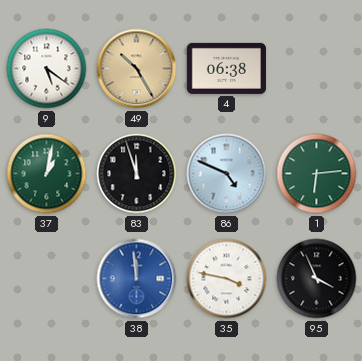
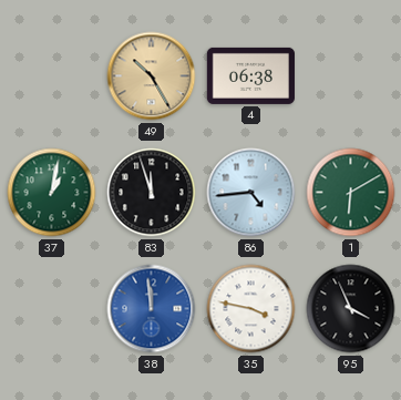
9: 5:21 -> none (47, 69)
86: 4:49 -> 4:44 (251, 193)
1: 6:14 -> 6:10 (351, 193)
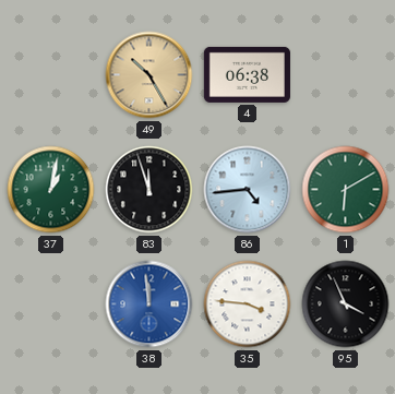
35: 3:47 -> 3:46 (248, 305)
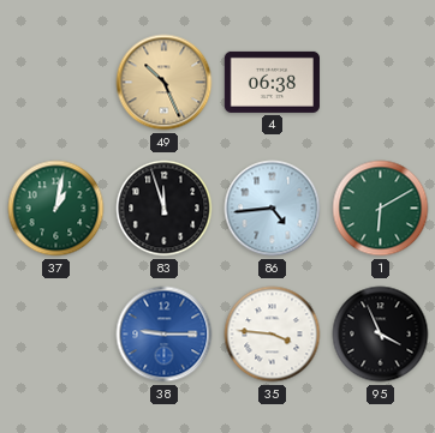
49: 10:25 -> 10:26 (165, 83)
38: 11:59 -> 9:15 (165, 335)
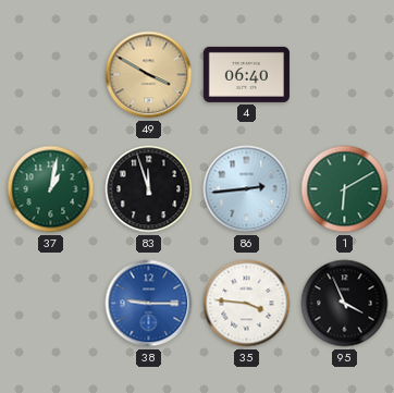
49: 10:26 -> 3:50 (149, 75)
4: 06:38 -> 06:40 (246, 74)
86: 4:44 -> 2:44 (247, 189)
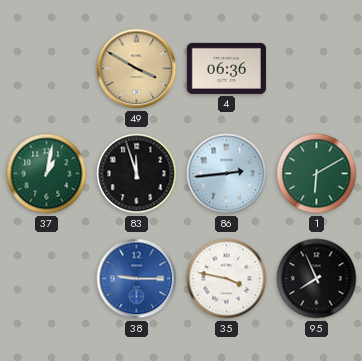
4: 06:40 -> 06:36 (226, 68)
35: 3:46 -> 3:47 (227, 279)
95: 3:56 -> 7:56 (317, 279)
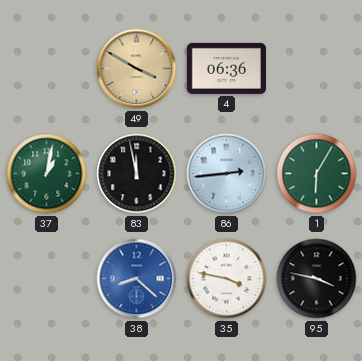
83: 11:57 -> 11:58 (137, 174)
1: 6:10 -> 6:05 (317, 174)
38: 9:15 -> 8:22 (137, 279)
95: 7:56 -> 3:47 (317, 279)
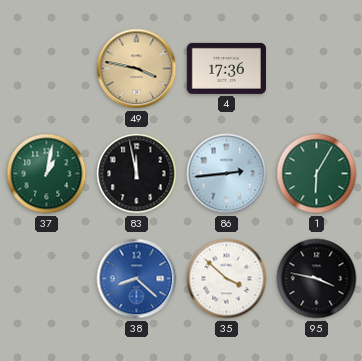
49: 3:50 -> 3:47 (137, 69)
4: 06:36 -> 17:36 (226, 68)
35: 3:47 -> 3:52 (227, 279)
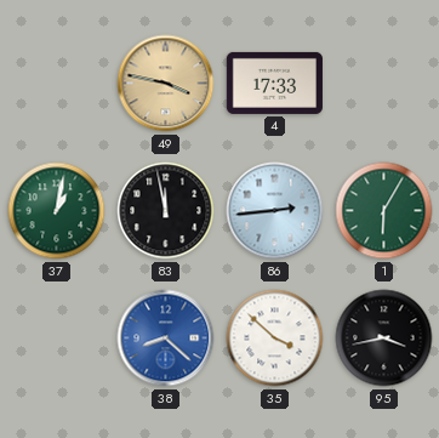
4: 17:36 -> 17:33 (274, 83)
95: 3:47 -> 3:43 (384, 339)
